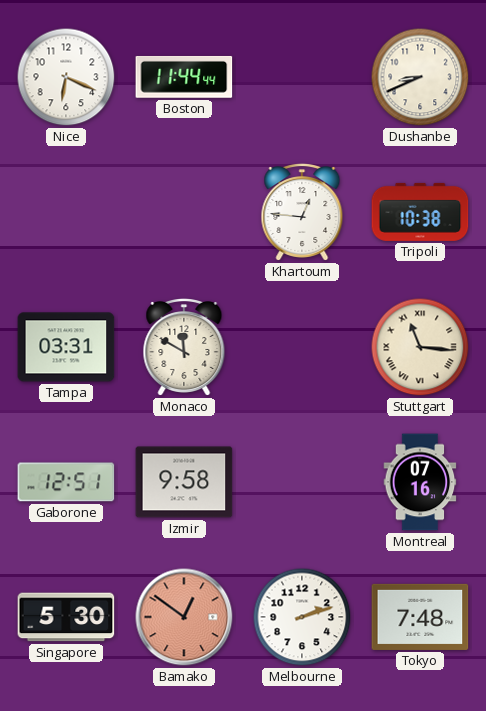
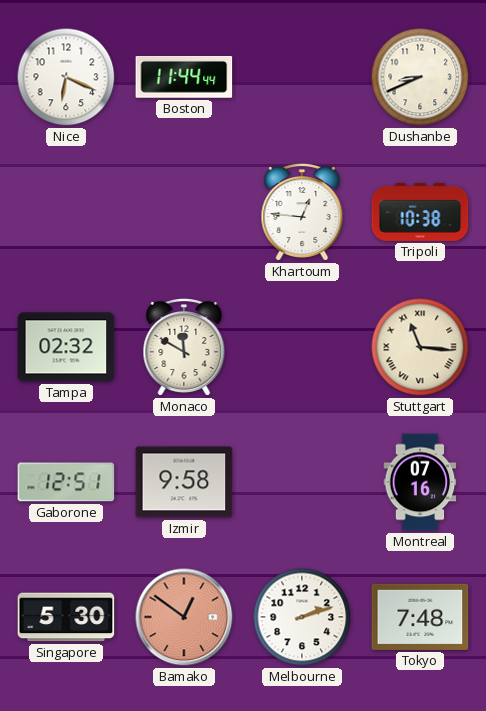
Tampa: 03:31 -> 02:32 (66, 347)
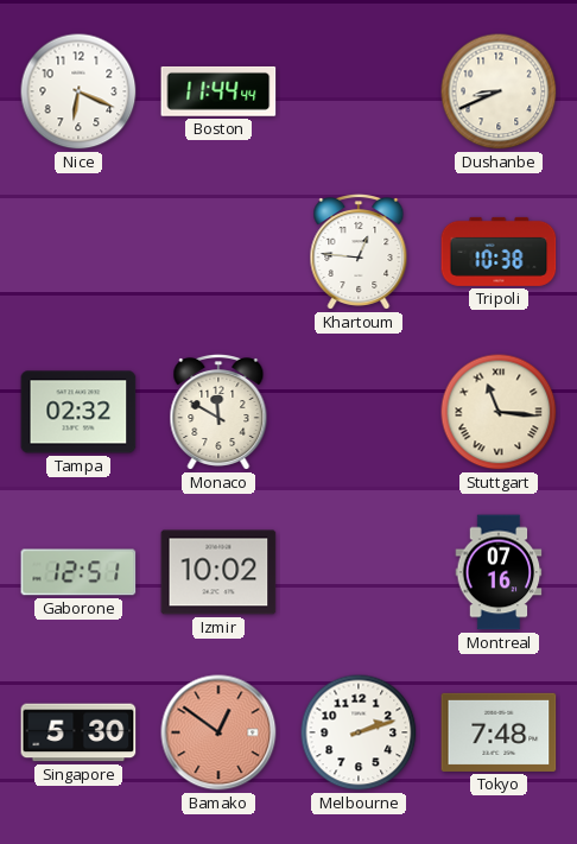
Izmir: 9:58 -> 10:02 (218, 572)
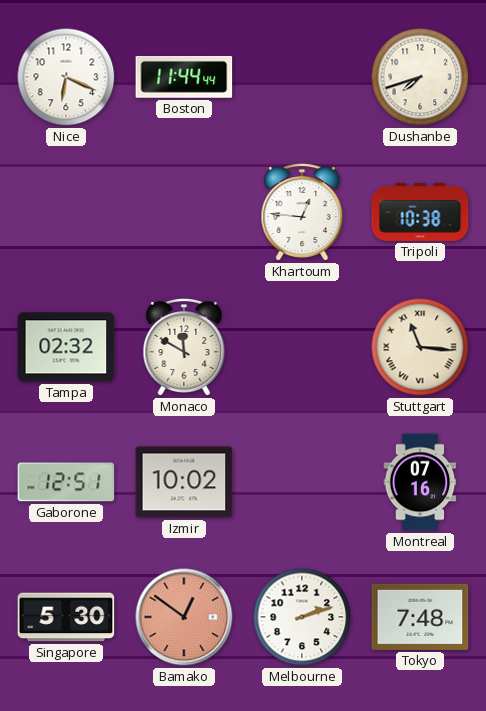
Dushanbe: 8:41 -> 7:42 (420, 77)
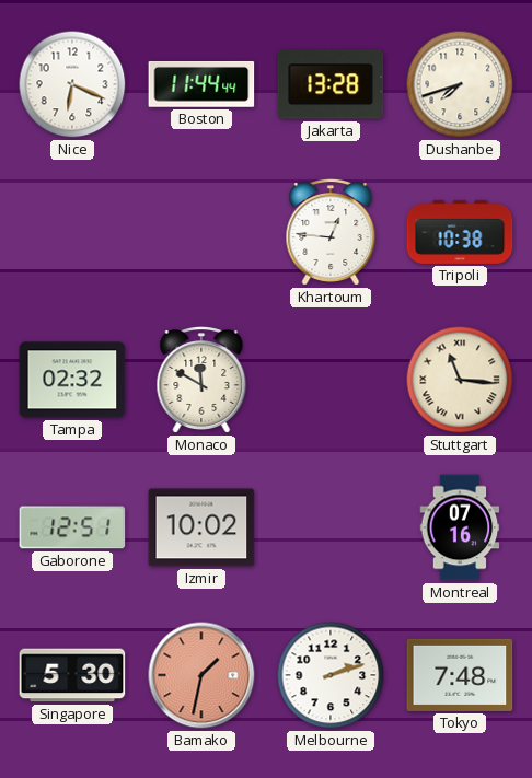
Jakarta: none -> 13:28 (331, 84)
Bamako: 12:51 -> 1:32 (201, 675)
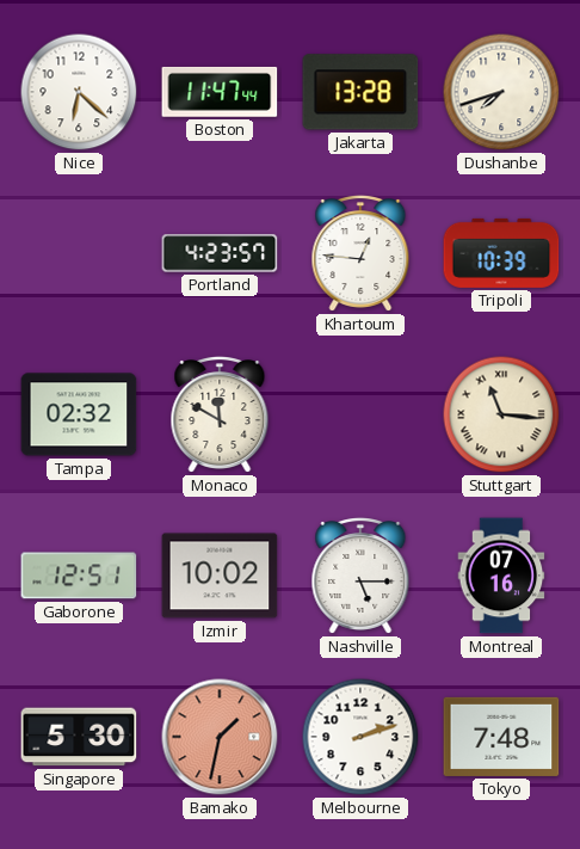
Nice: 6:19 -> 6:22 (79, 92)
Boston: 11:44 -> 11:47 (220, 92)
Portland: none -> 4:23 (220, 253)
Tripoli: 10:38 -> 10:39 (501, 253)
Nashville: none -> 5:15 (360, 577)
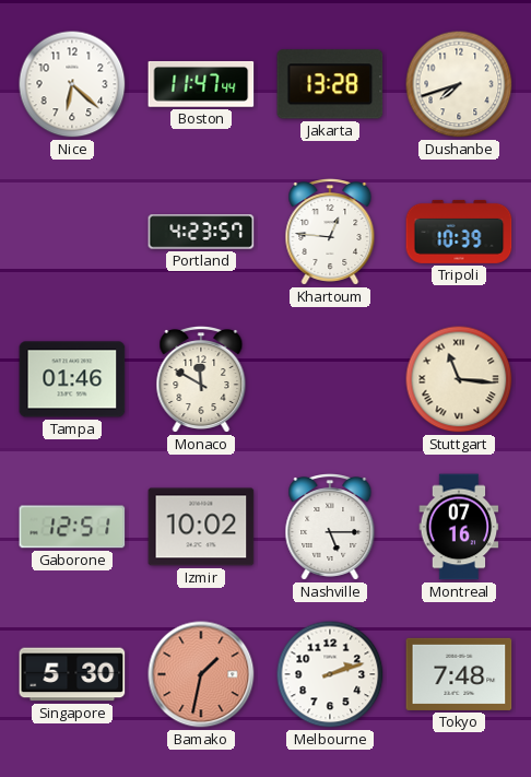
Tampa: 02:32 -> 01:46 (72, 379)
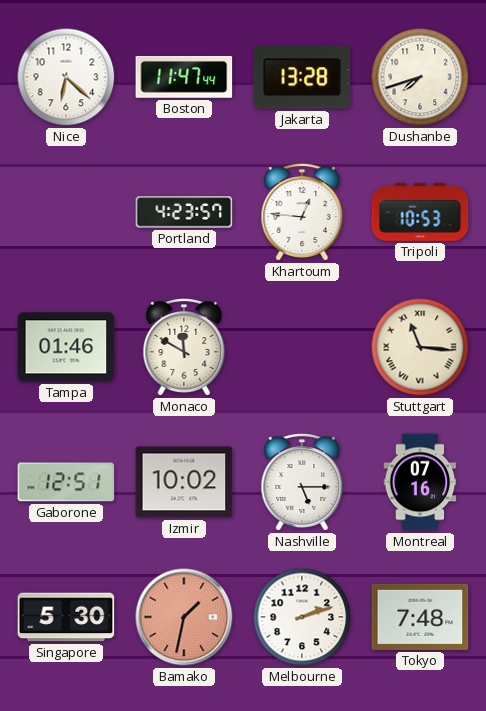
Tripoli: 10:39 -> 10:53 (420, 212)
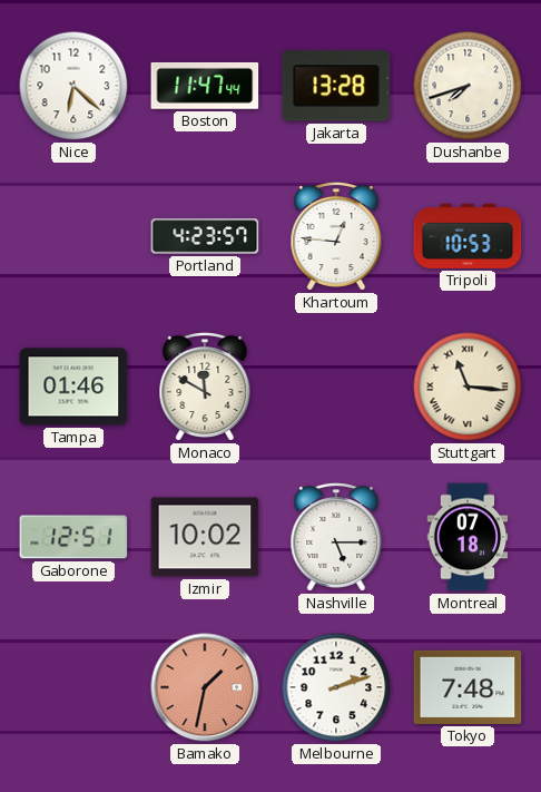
Montreal: 07:16 -> 07:18 (468, 537)
Singapore: 5:30 -> none (66, 617)
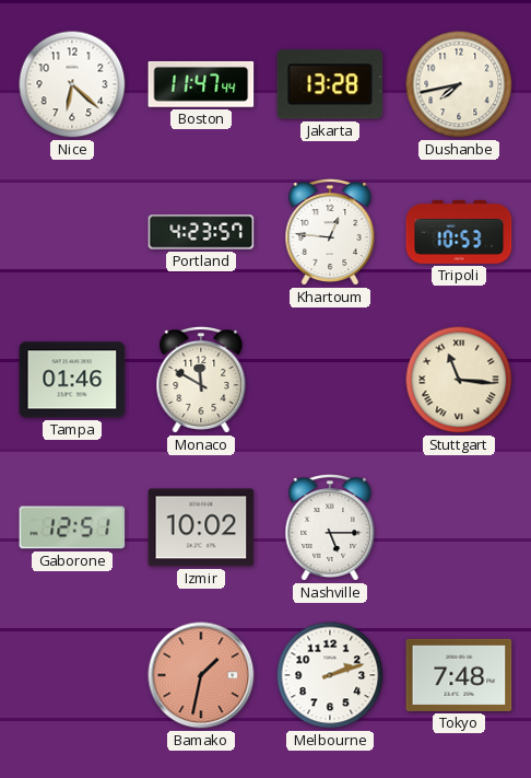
Dushanbe: 7:42 -> 7:43 (459, 84)
Montreal: 07:18 -> none (468, 537)
